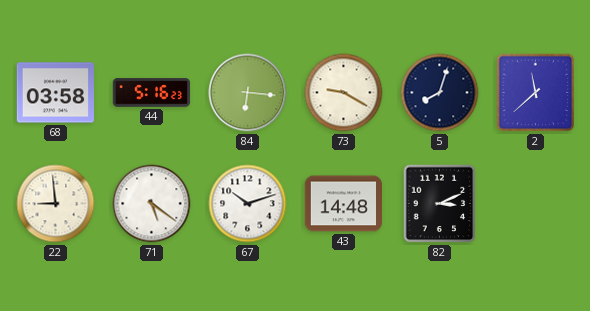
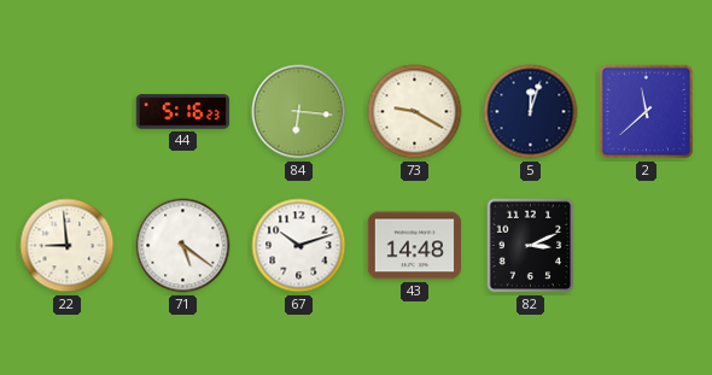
68: 03:58 -> none (55, 93)
5: 8:03 -> 12:03 (531, 112)
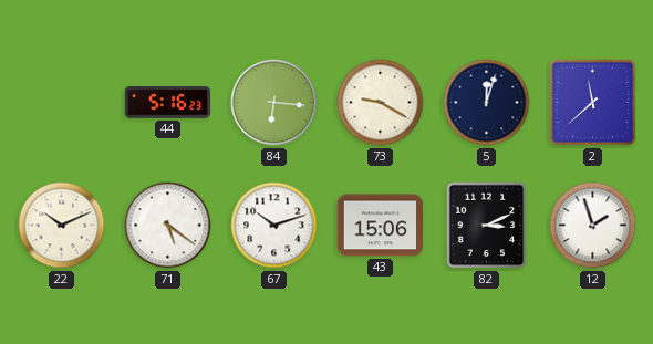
22: 8:59 -> 10:11 (62, 226)
43: 14:48 -> 15:06 (380, 226)
12: none -> 1:57 (593, 226)
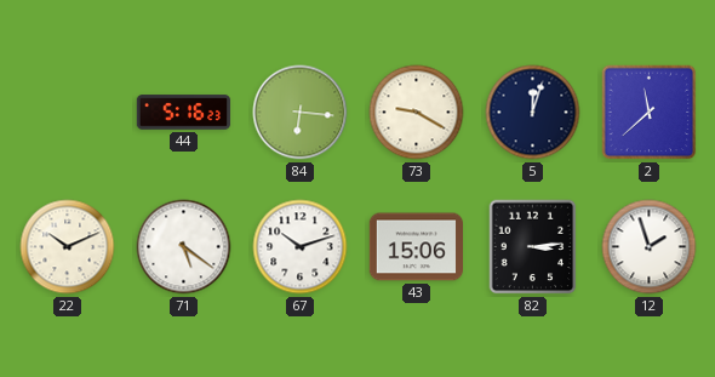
82: 3:11 -> 3:14 (533, 247)
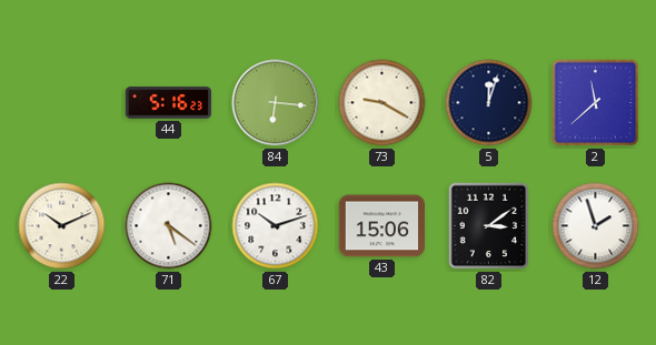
82: 3:14 -> 3:09 (489, 226)
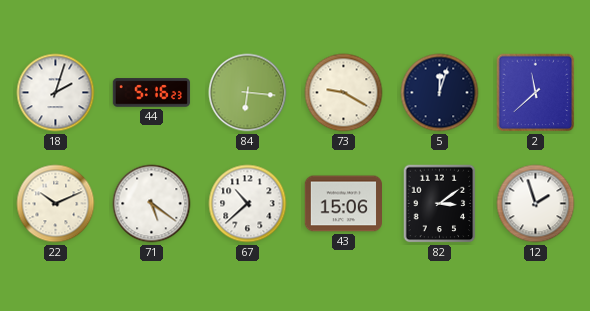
18: none -> 2:03 (56, 93)
67: 10:12 -> 10:38 (248, 204)
